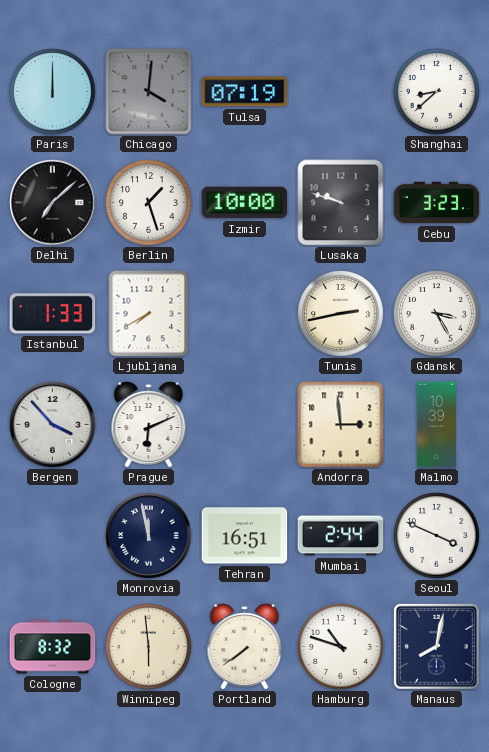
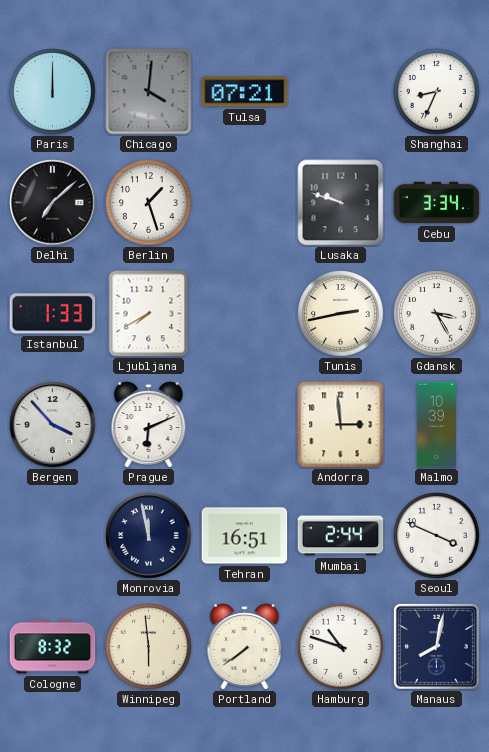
Tulsa: 07:19 -> 07:21 (245, 92)
Shanghai: 8:38 -> 8:34 (437, 92)
Izmir: 10:00 -> none (245, 203)
Cebu: 3:23 -> 3:34 (437, 203)
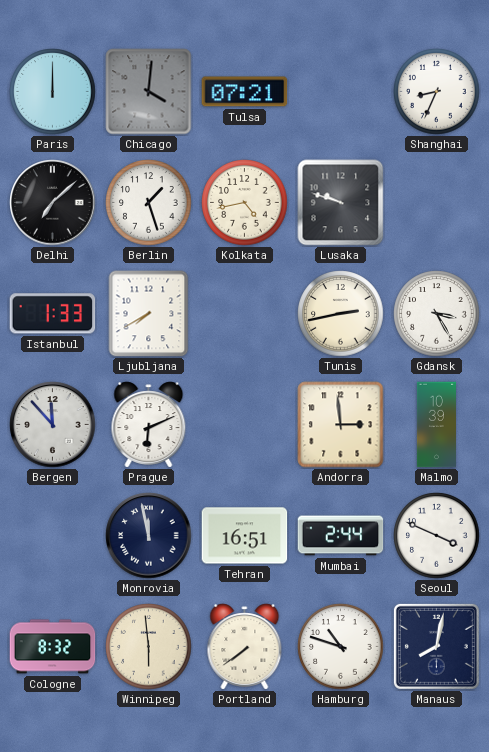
Kolkata: none -> 4:43 (245, 203)
Cebu: 3:34 -> none (437, 203)
Bergen: 3:53 -> 11:53 (53, 425)
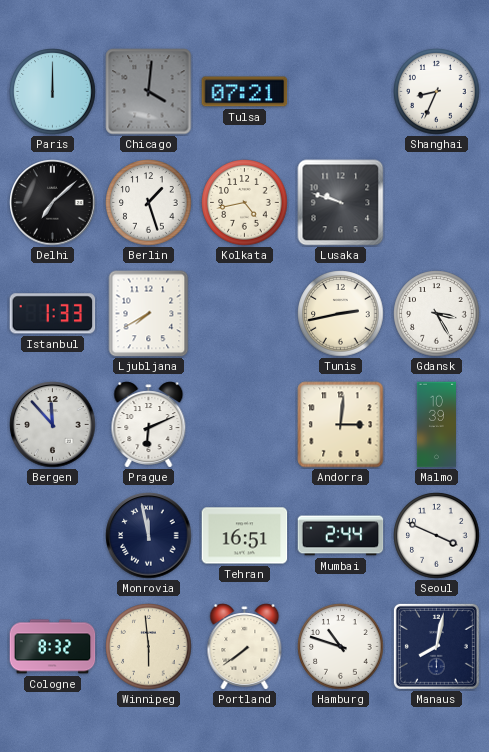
Andorra: 2:59 -> 3:01 (341, 425)
